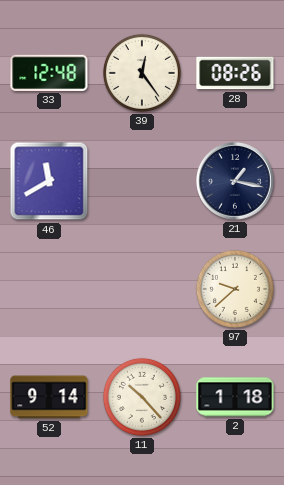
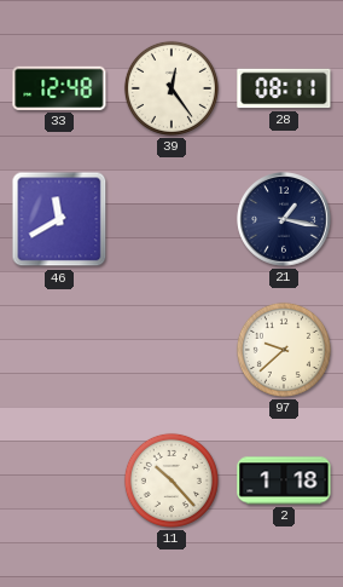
28: 08:26 -> 08:11 (284, 88)
52: 9:14 -> none (49, 397)
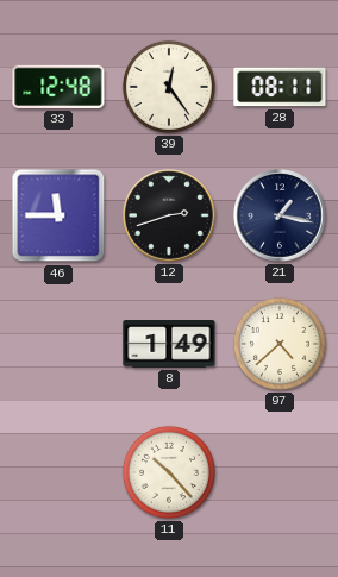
46: 11:40 -> 11:45 (58, 215)
12: none -> 2:42 (169, 215)
8: none -> 1:49 (169, 344)
97: 9:38 -> 4:38 (280, 344)
2: 1:18 -> none (284, 480)
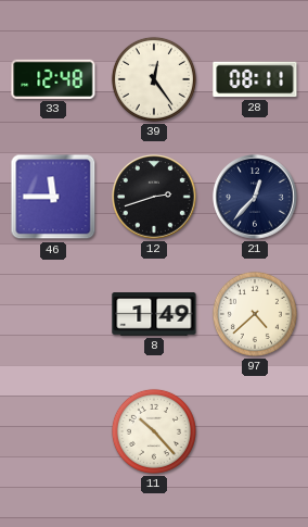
21: 1:17 -> 12:37 (255, 197)
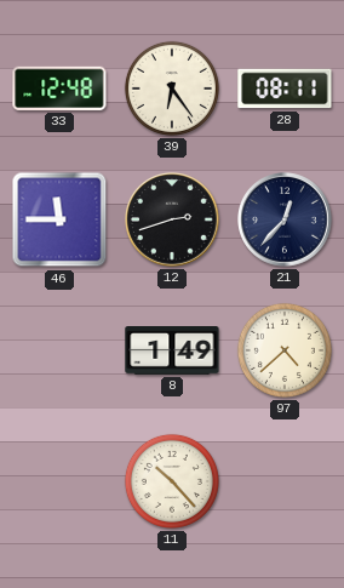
39: 12:24 -> 6:24 (172, 89)
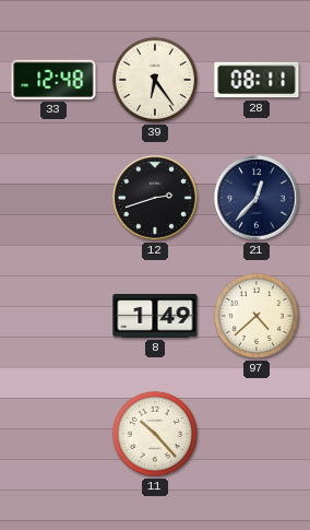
46: 11:45 -> none (59, 219)
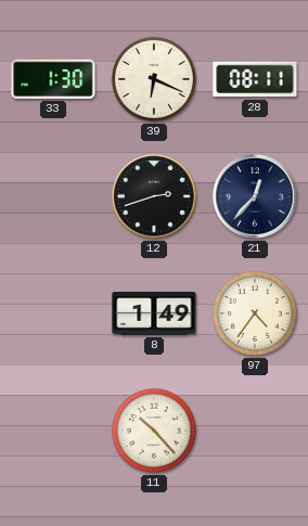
33: 12:48 -> 1:30 (53, 79)
39: 6:24 -> 6:19 (154, 79)
97: 4:38 -> 4:36 (255, 313)
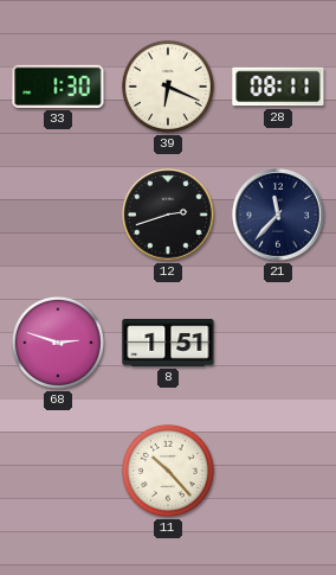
21: 12:37 -> 11:37 (278, 215)
68: none -> 2:48 (58, 343)
8: 1:49 -> 1:51 (168, 343)
97: 4:36 -> none (255, 313)
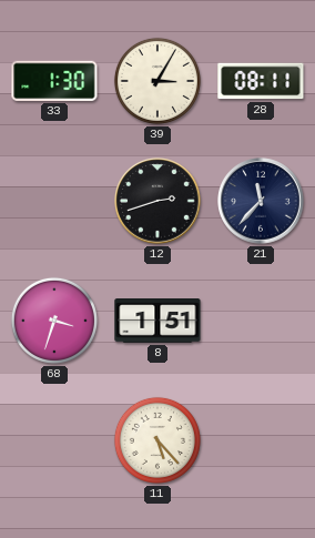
39: 6:19 -> 3:05 (157, 81)
68: 2:48 -> 3:33 (54, 321)
11: 10:23 -> 5:23 (157, 440)
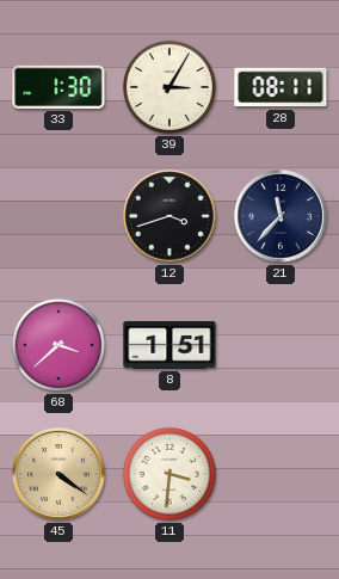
12: 2:42 -> 3:42 (169, 216)
68: 3:33 -> 3:38 (58, 345)
45: none -> 4:21 (58, 474)
11: 5:23 -> 3:31 (169, 474)
